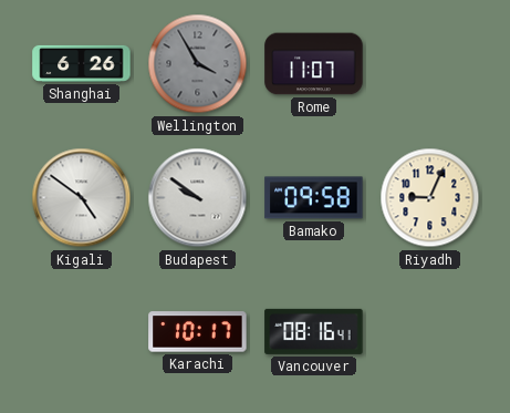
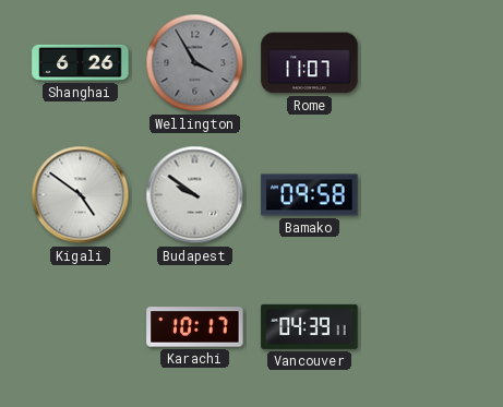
Riyadh: 9:04 -> none (430, 198)
Vancouver: 08:16 -> 04:39 (310, 326)
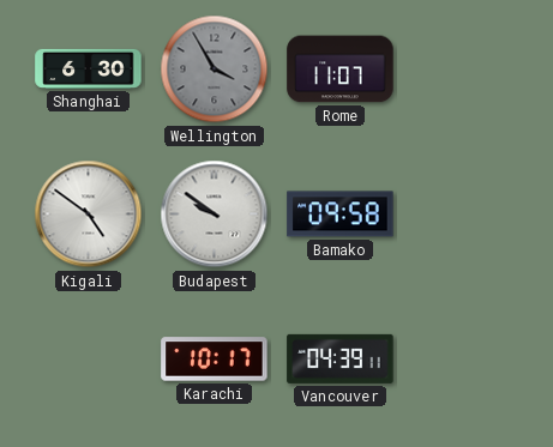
Shanghai: 6:26 -> 6:30 (89, 68)
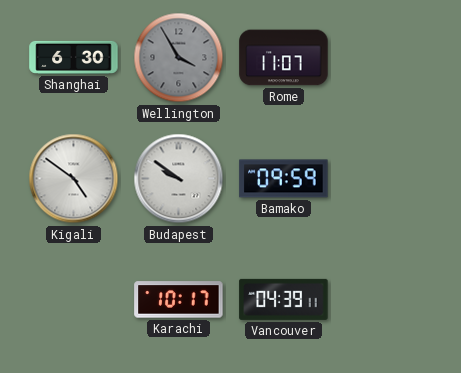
Bamako: 09:58 -> 09:59 (284, 179)
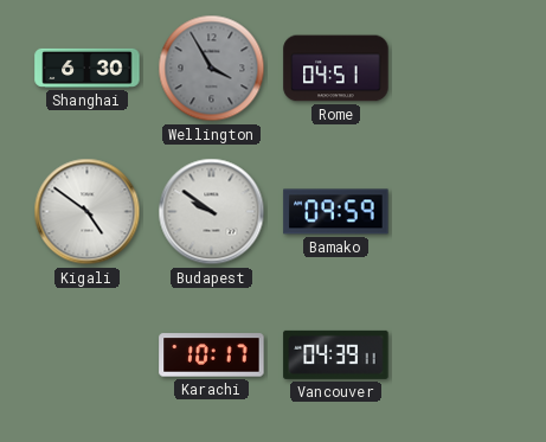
Rome: 11:07 -> 04:51 (336, 69)
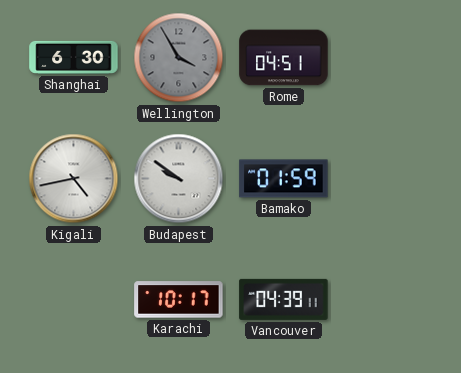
Kigali: 4:51 -> 4:43 (74, 179)
Bamako: 09:59 -> 01:59 (284, 179)
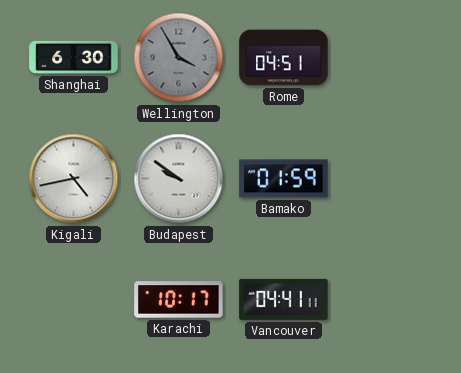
Vancouver: 04:39 -> 04:41 (284, 299)
